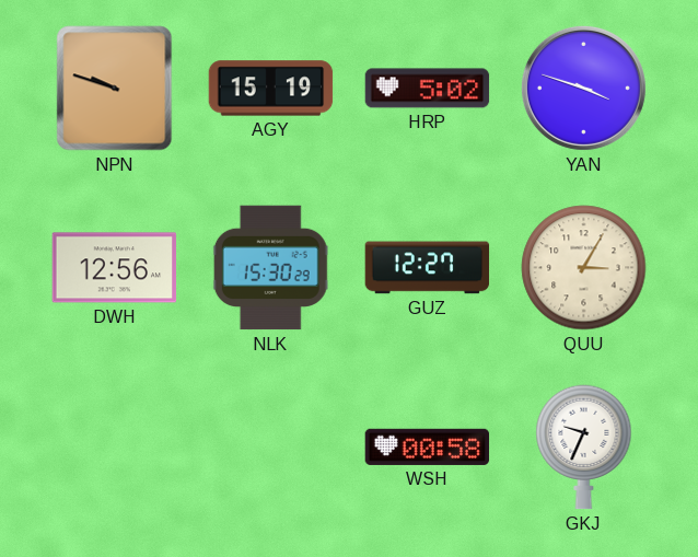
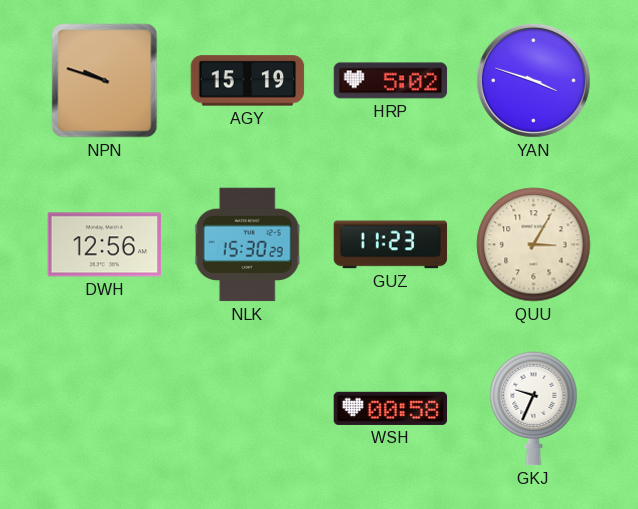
GUZ: 12:27 -> 11:23 (391, 245)
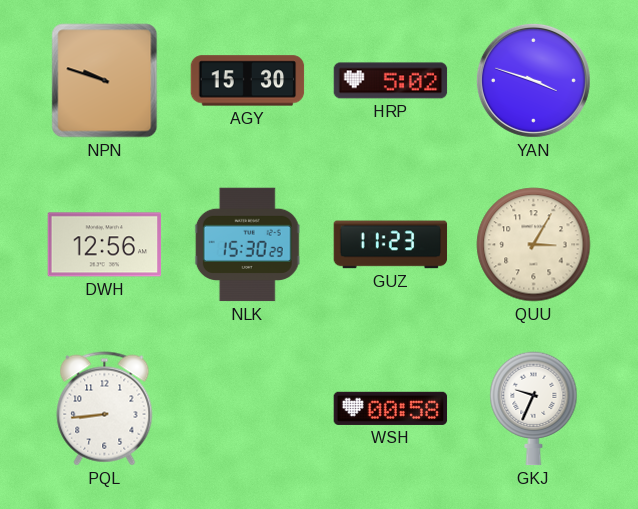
AGY: 15:19 -> 15:30 (248, 81)
PQL: none -> 8:44 (105, 409)
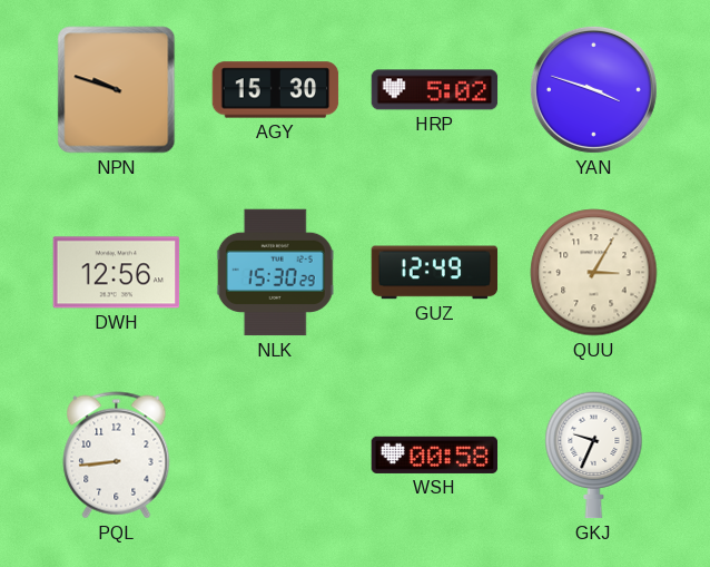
GUZ: 11:23 -> 12:49 (435, 273)
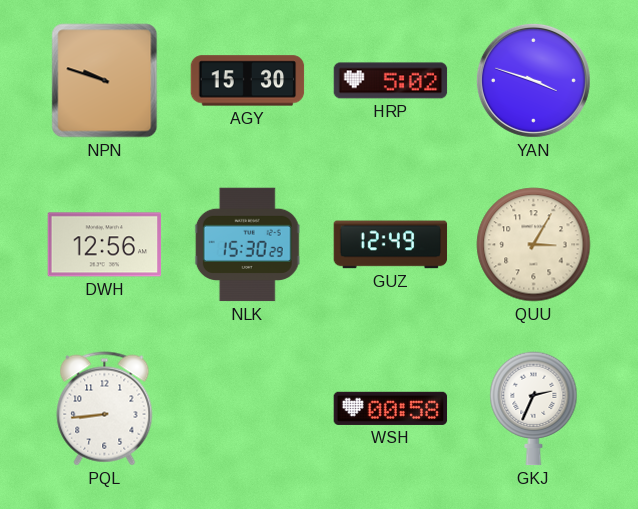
GKJ: 9:34 -> 2:34 (534, 409)
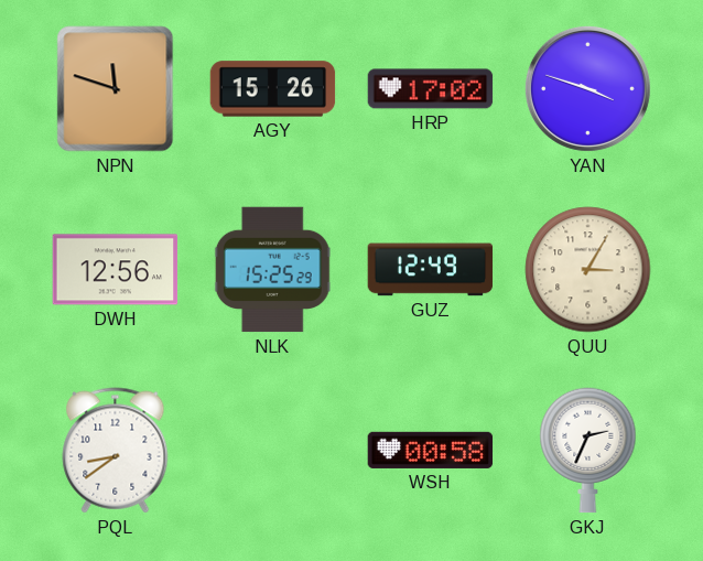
NPN: 9:48 -> 11:48 (116, 89)
AGY: 15:30 -> 15:26 (273, 89)
HRP: 5:02 -> 17:02 (431, 89)
NLK: 15:30 -> 15:25 (272, 270)
PQL: 8:44 -> 8:39 (116, 451)
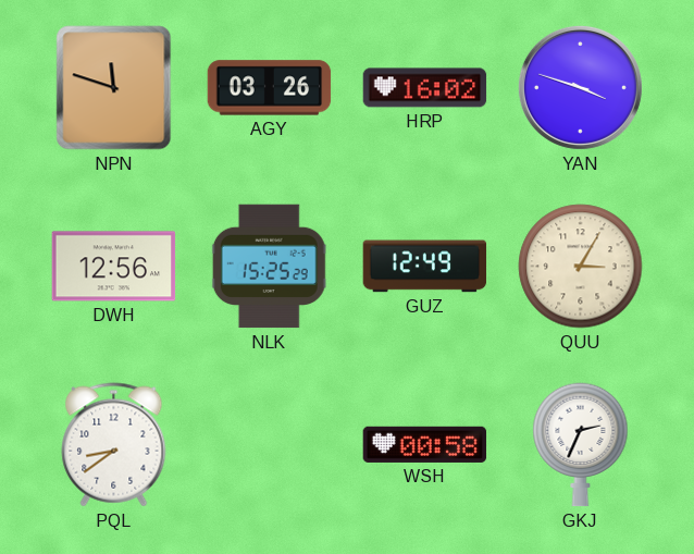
AGY: 15:26 -> 03:26 (270, 88)
HRP: 17:02 -> 16:02 (425, 88)
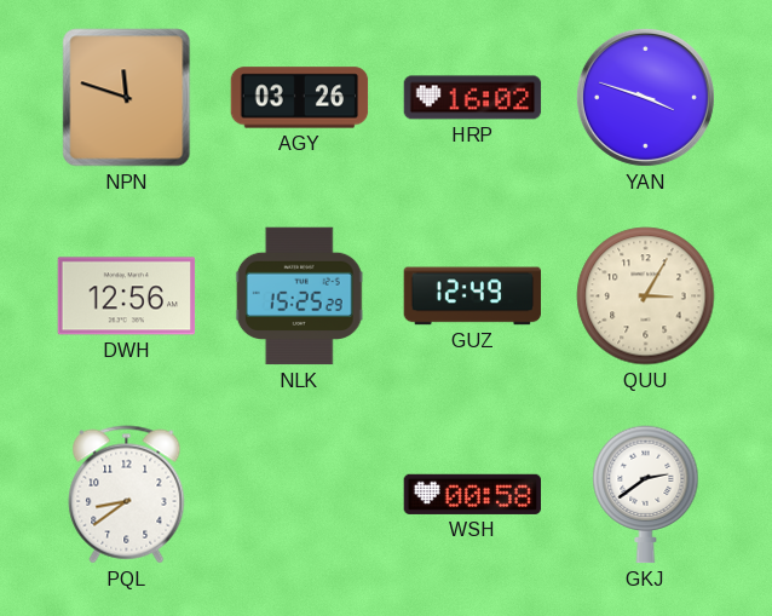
GKJ: 2:34 -> 2:39 (646, 495)
